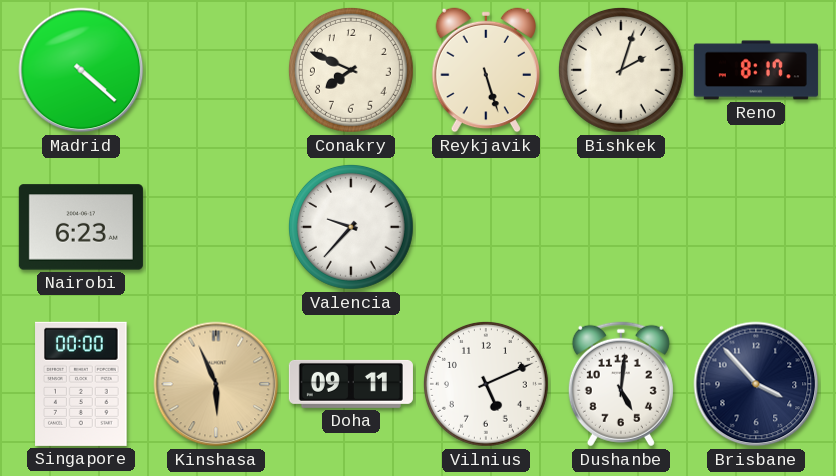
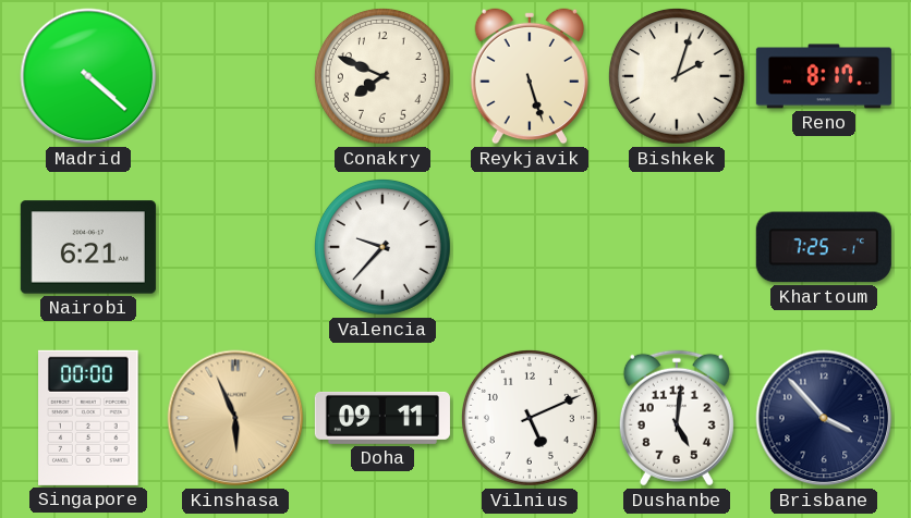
Nairobi: 6:23 -> 6:21 (88, 247)
Khartoum: none -> 7:25 (824, 247)
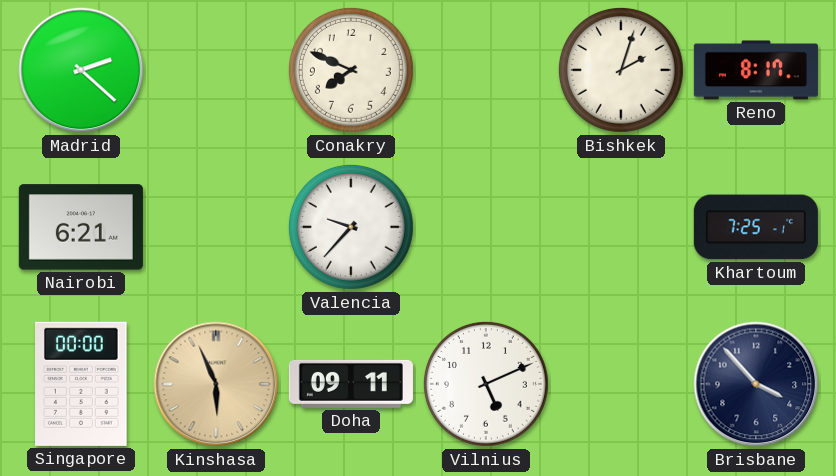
Madrid: 4:22 -> 2:22 (81, 70)
Reykjavik: 5:27 -> none (529, 76)
Dushanbe: 5:01 -> none (677, 418)
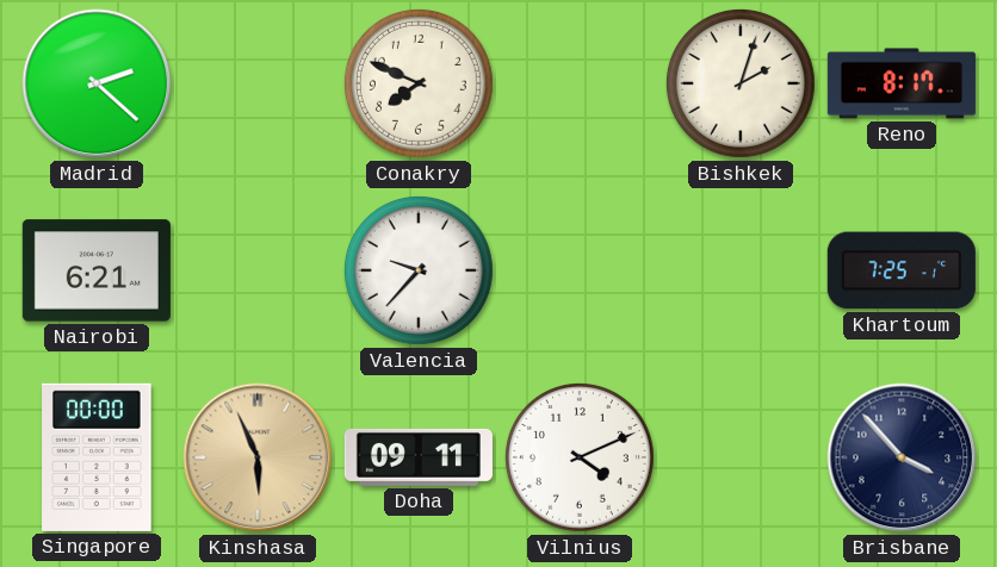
Vilnius: 5:11 -> 4:11 (580, 457)
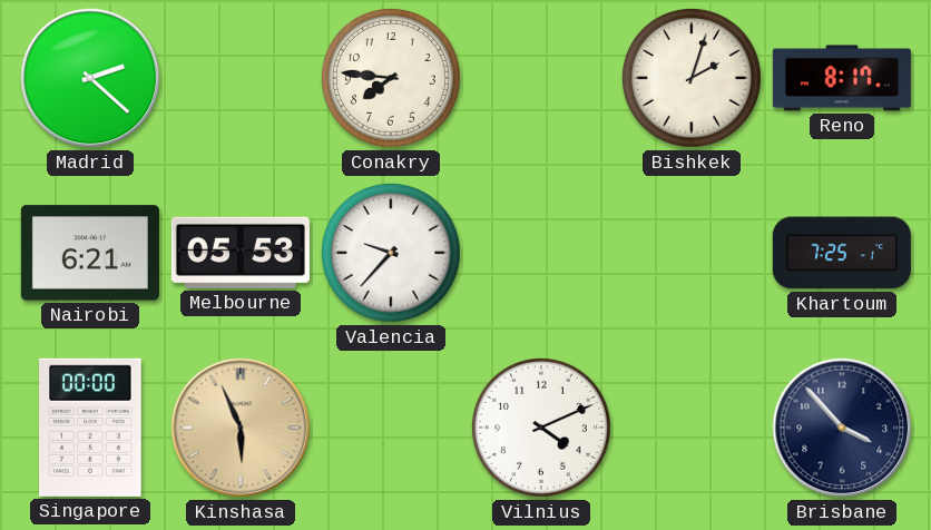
Conakry: 7:49 -> 7:46 (391, 78)
Melbourne: none -> 05:53 (241, 253)
Doha: 09:11 -> none (419, 457)
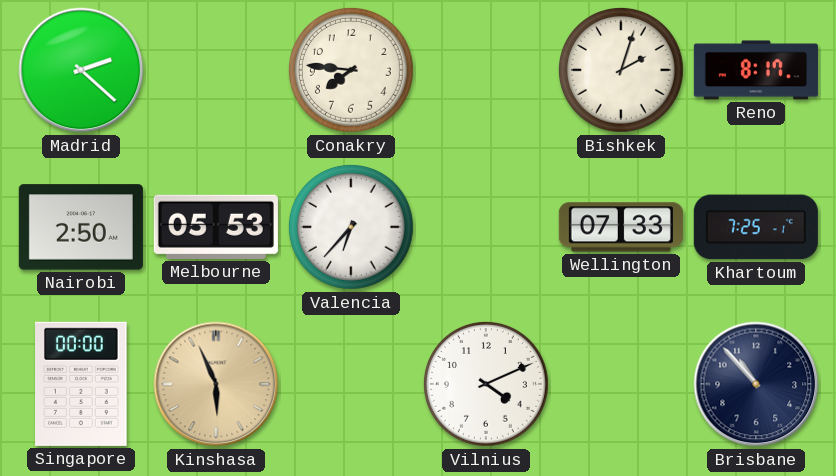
Nairobi: 6:21 -> 2:50 (81, 227)
Valencia: 9:37 -> 6:37 (351, 227)
Wellington: none -> 07:33 (621, 227)
Brisbane: 3:53 -> 10:53 (756, 384)
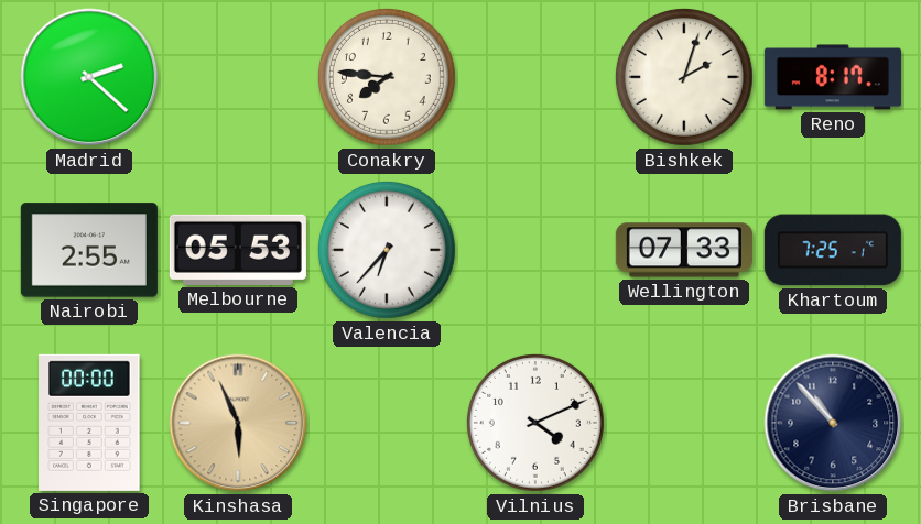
Nairobi: 2:50 -> 2:55 (89, 250)
